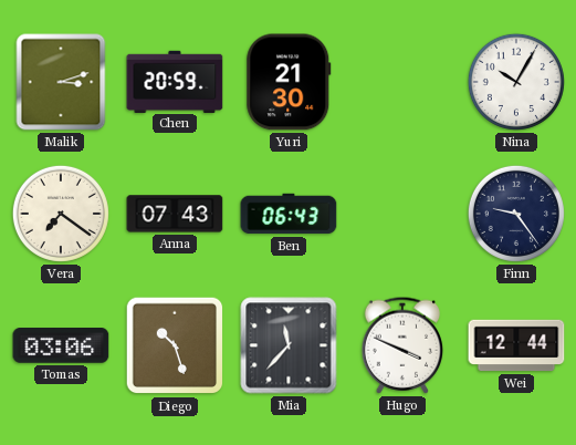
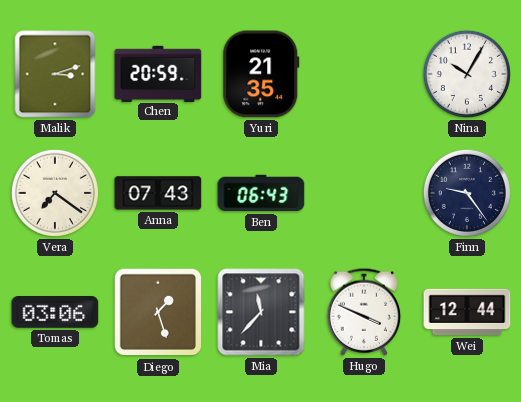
Yuri: 21:30 -> 21:35 (261, 74)
Diego: 10:27 -> 1:27 (158, 312)
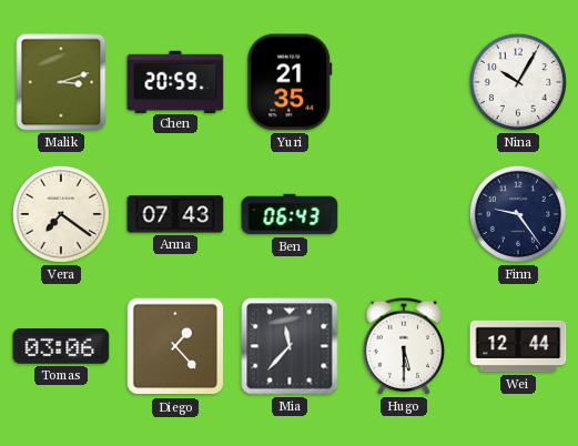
Diego: 1:27 -> 1:23 (175, 346)
Hugo: 3:49 -> 5:30 (404, 346)
